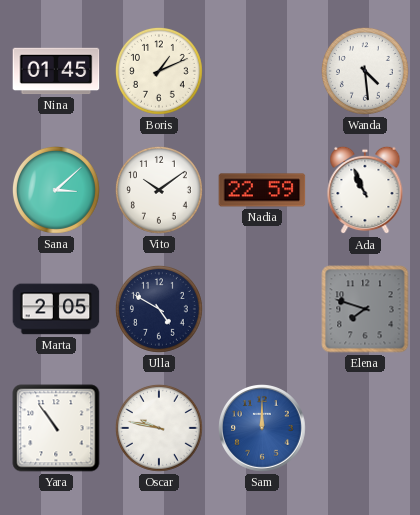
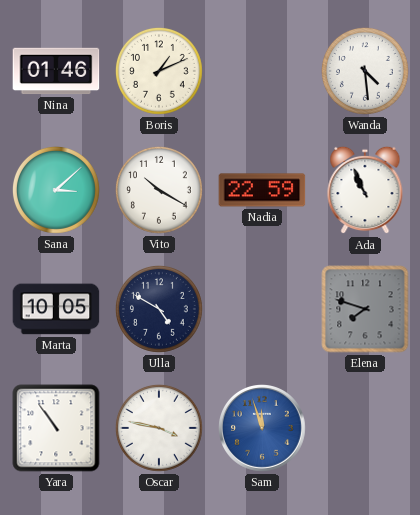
Nina: 01:45 -> 01:46 (56, 71)
Vito: 10:09 -> 10:20 (159, 190)
Marta: 2:05 -> 10:05 (56, 309)
Oscar: 9:47 -> 3:47 (159, 428)
Sam: 12:00 -> 11:57 (263, 429)
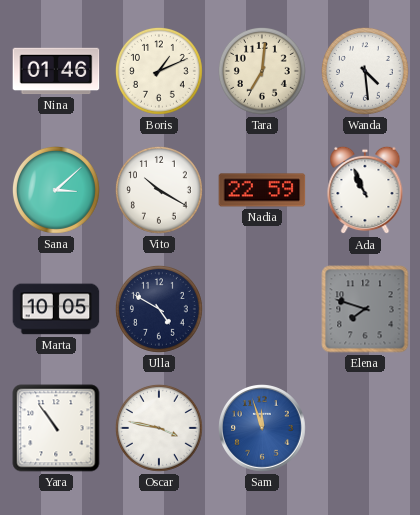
Tara: none -> 7:01 (262, 71)
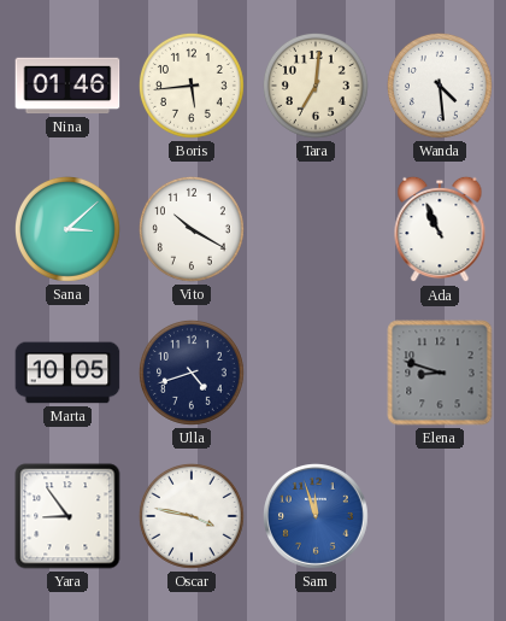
Boris: 1:11 -> 5:44 (192, 86)
Nadia: 22:59 -> none (262, 190)
Ulla: 4:50 -> 4:42 (192, 373)
Elena: 7:48 -> 8:48 (440, 373)
Yara: 10:54 -> 8:54 (67, 516)
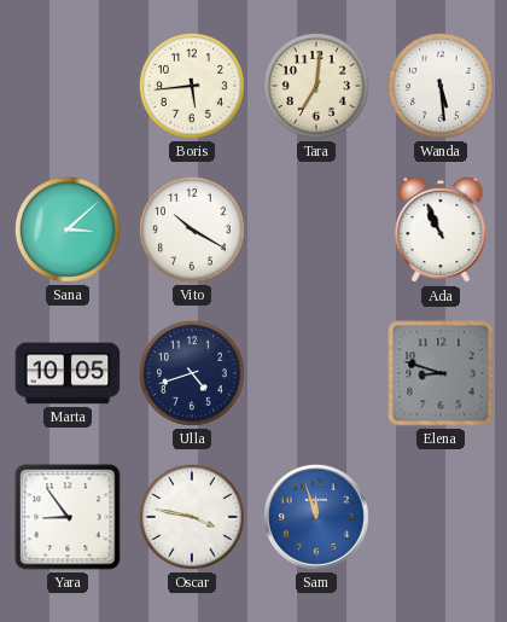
Nina: 01:46 -> none (67, 86)
Wanda: 4:29 -> 5:29 (441, 86)
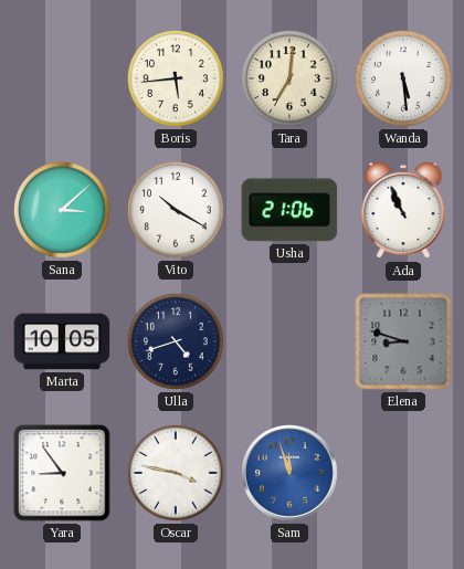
Usha: none -> 21:06 (289, 210)
